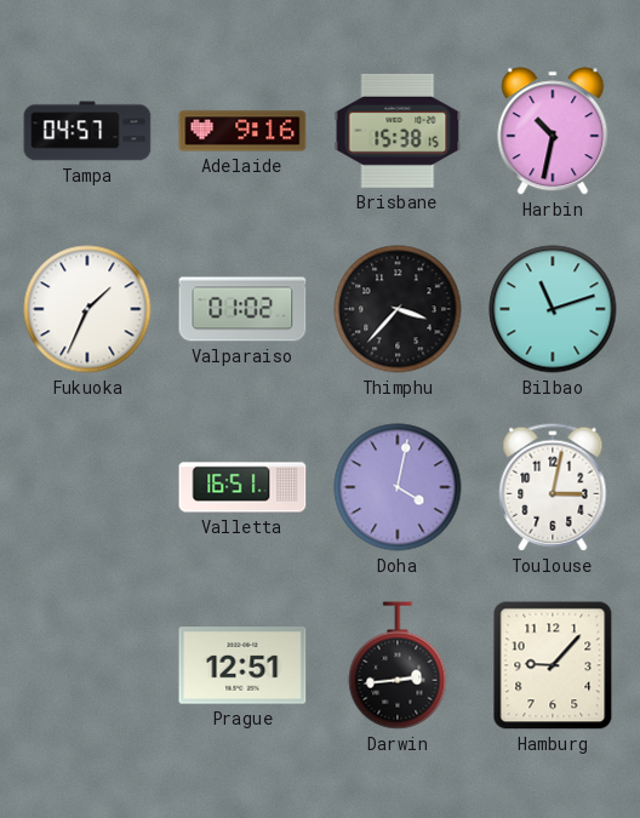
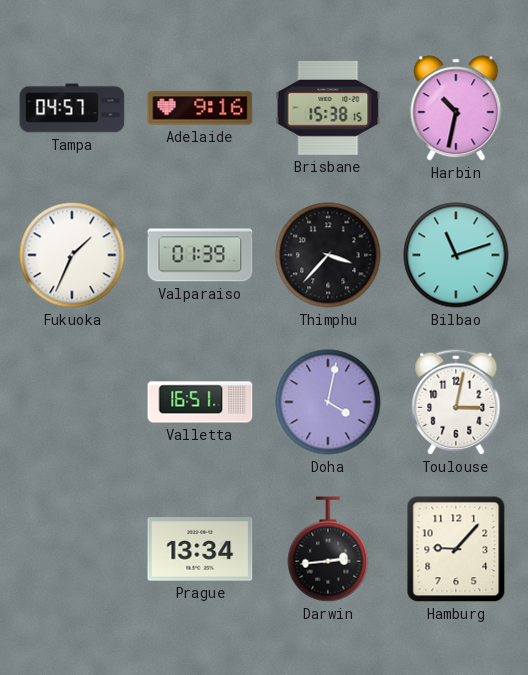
Valparaiso: 01:02 -> 01:39 (200, 255)
Prague: 12:51 -> 13:34 (200, 549)
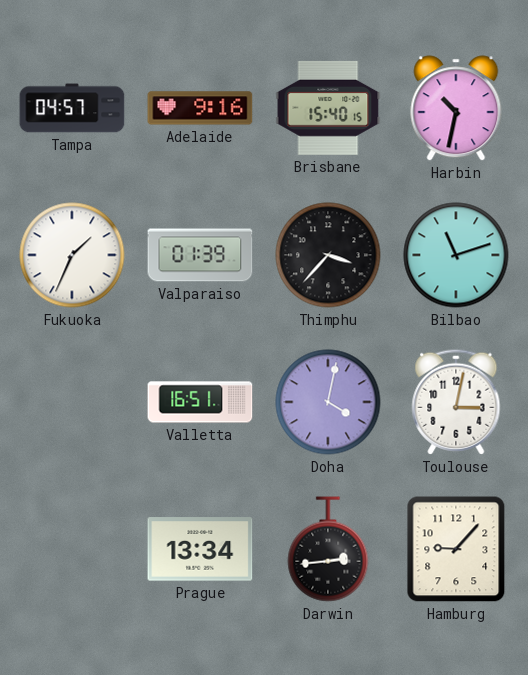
Brisbane: 15:38 -> 15:40 (328, 108)
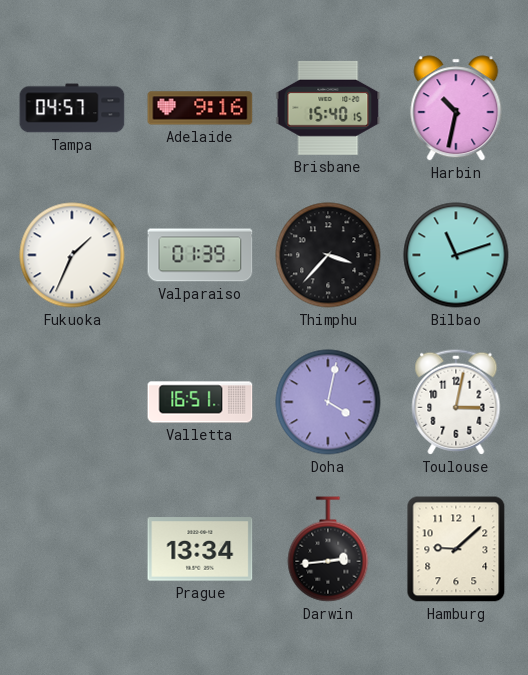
Hamburg: 9:07 -> 9:08 (456, 549)
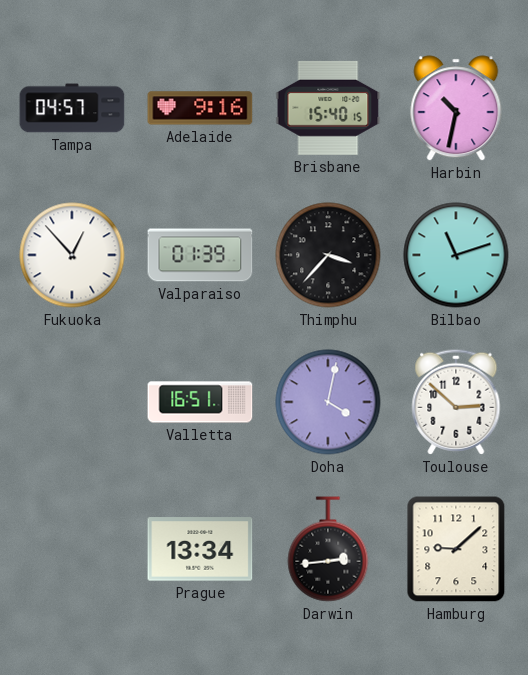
Fukuoka: 1:34 -> 12:53 (72, 255)
Toulouse: 3:02 -> 2:52 (456, 402)
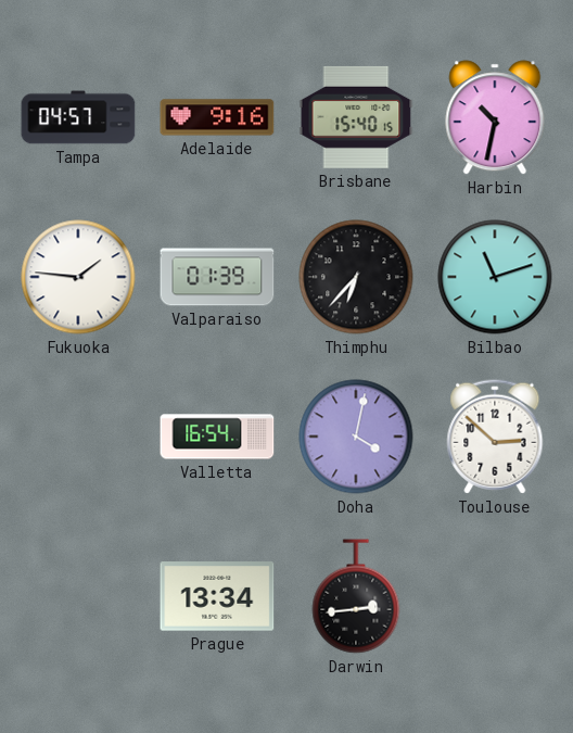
Fukuoka: 12:53 -> 1:46 (78, 277)
Thimphu: 3:37 -> 6:37 (356, 277)
Valletta: 16:51 -> 16:54 (217, 437)
Hamburg: 9:08 -> none (456, 549)
